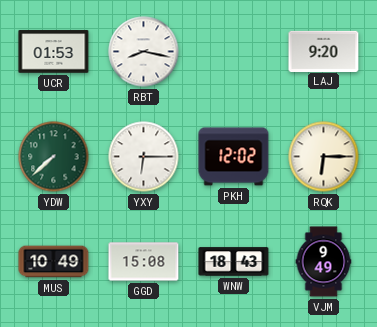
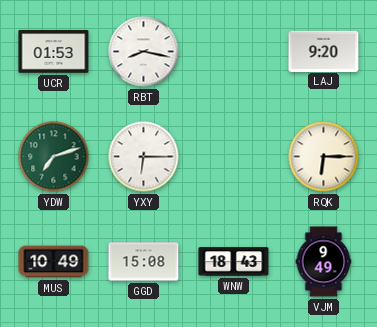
YDW: 7:38 -> 7:12 (54, 157)
PKH: 12:02 -> none (234, 157)
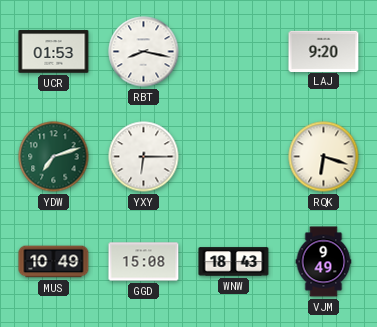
RQK: 6:15 -> 6:18 (324, 157)
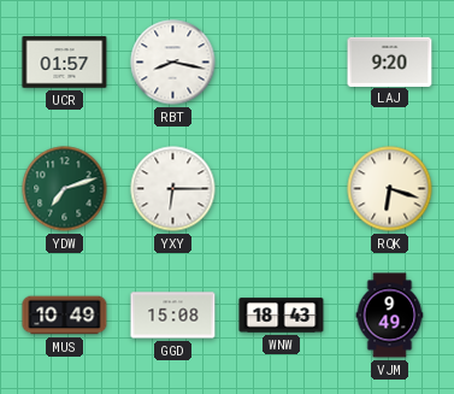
UCR: 01:53 -> 01:57 (65, 63)
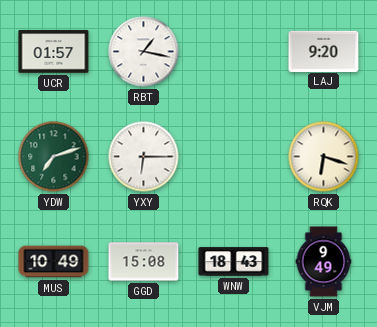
RBT: 8:17 -> 1:17 (144, 52)
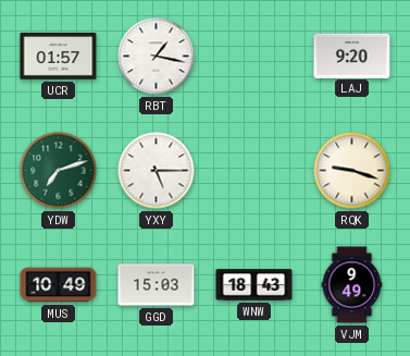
YXY: 6:15 -> 5:15 (157, 171)
RQK: 6:18 -> 9:18 (352, 171)
GGD: 15:08 -> 15:03 (157, 285)
